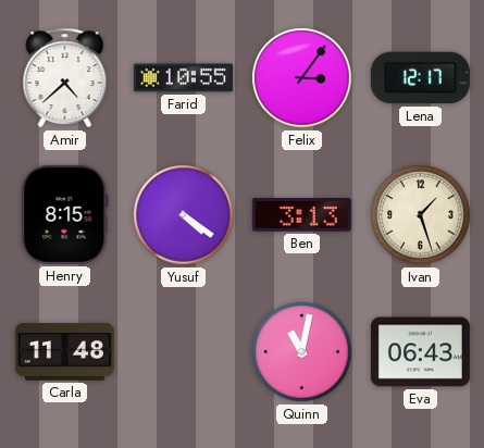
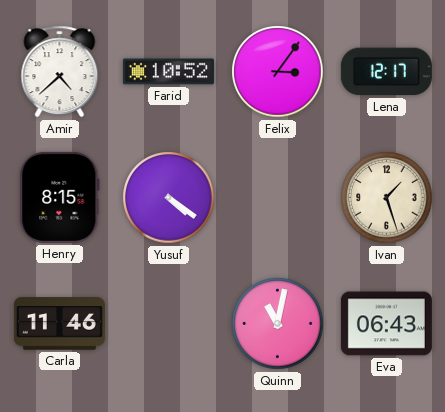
Farid: 10:55 -> 10:52 (168, 72)
Ben: 3:13 -> none (301, 215)
Carla: 11:48 -> 11:46 (59, 324)
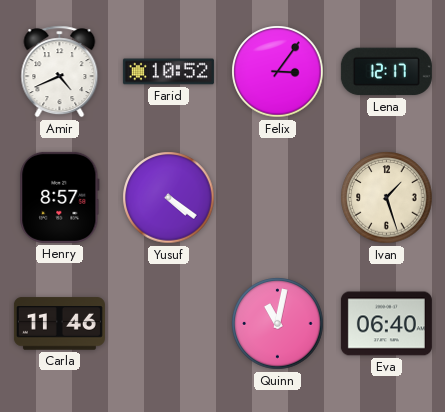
Amir: 4:38 -> 4:41 (60, 72)
Henry: 8:15 -> 8:57 (60, 197)
Eva: 06:43 -> 06:40 (386, 324)
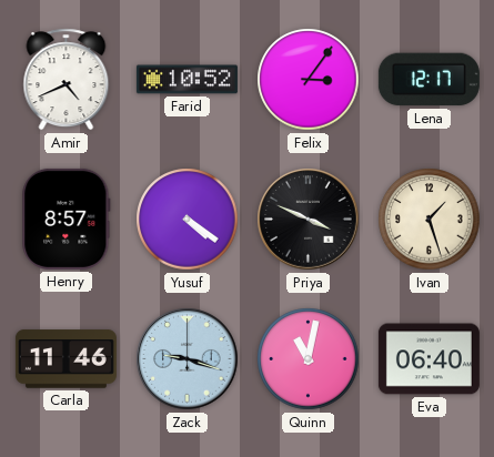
Priya: none -> 3:49 (309, 220)
Zack: none -> 9:18 (188, 359)
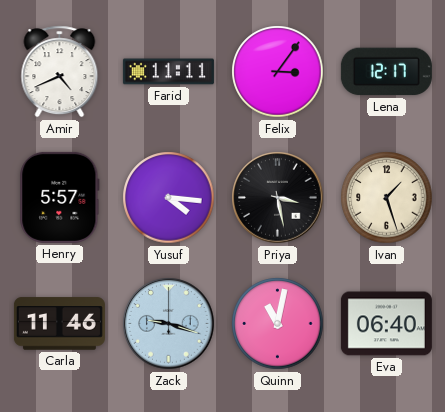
Farid: 10:52 -> 11:11 (168, 72)
Henry: 8:57 -> 5:57 (60, 197)
Yusuf: 4:21 -> 4:16 (169, 198)
Priya: 3:49 -> 3:28 (278, 198)
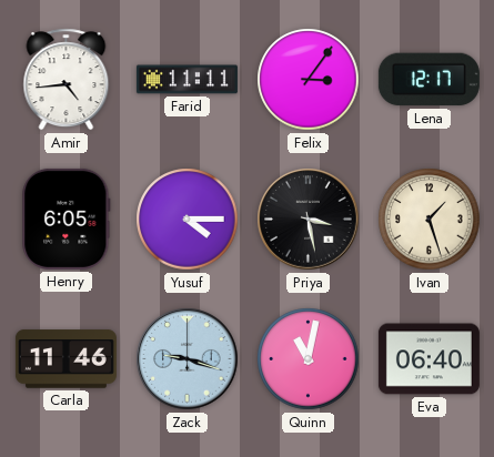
Amir: 4:41 -> 4:44 (67, 80)
Henry: 5:57 -> 6:05 (67, 219)
Yusuf: 4:16 -> 4:15 (188, 220)
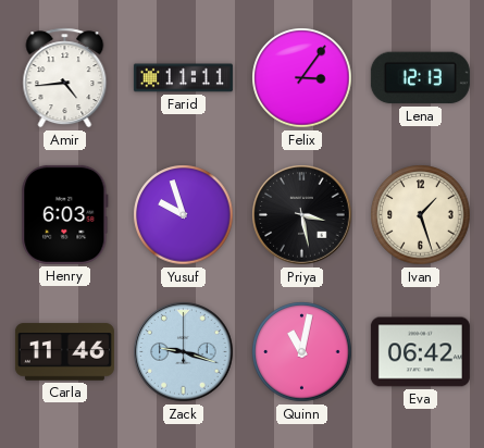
Lena: 12:17 -> 12:13 (420, 78)
Henry: 6:05 -> 6:03 (65, 214)
Yusuf: 4:15 -> 9:57 (184, 215)
Eva: 06:40 -> 06:42 (420, 352)
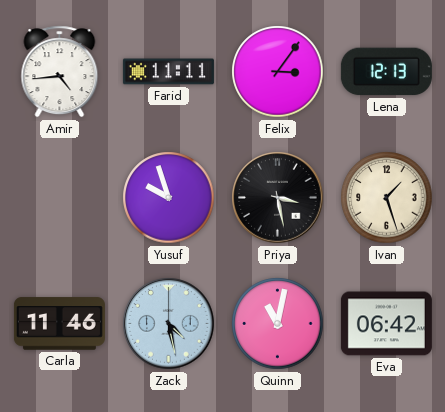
Henry: 6:03 -> none (65, 214)
Zack: 9:18 -> 4:28 (169, 324)
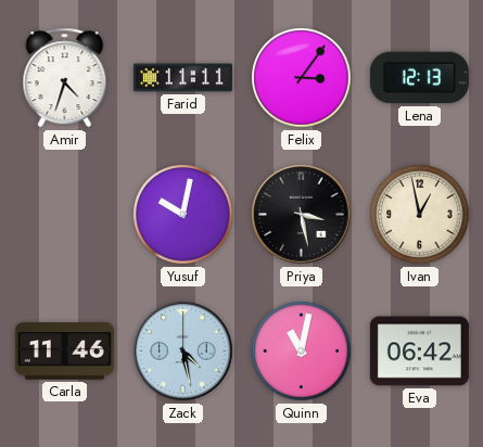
Amir: 4:44 -> 4:33 (65, 78)
Yusuf: 9:57 -> 10:02 (183, 215)
Ivan: 1:27 -> 12:58 (420, 215)
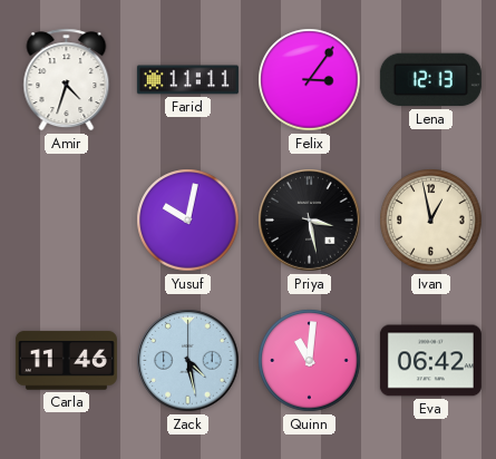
Quinn: 11:02 -> 11:01 (310, 361)
